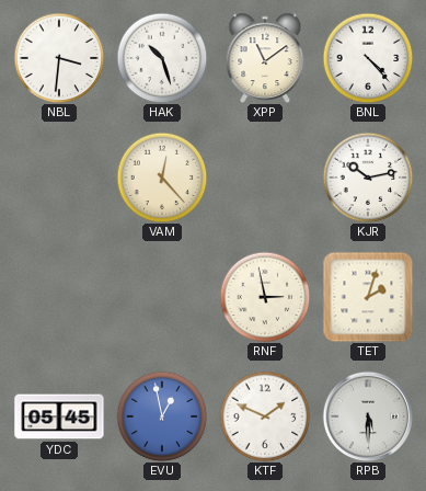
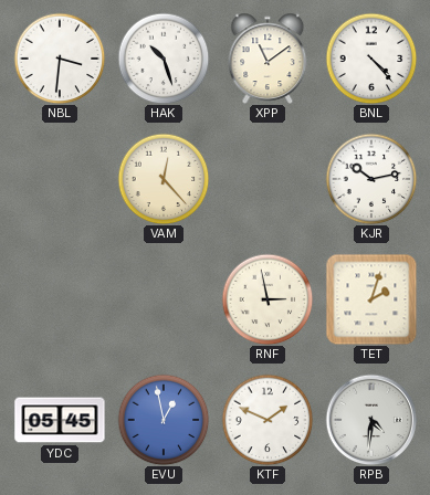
RPB: 5:30 -> 4:31 (371, 420)
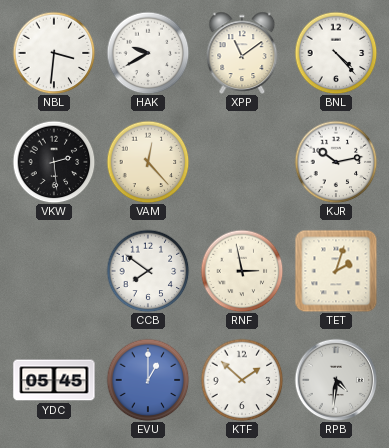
HAK: 10:27 -> 9:40 (148, 53)
VKW: none -> 2:29 (54, 162)
CCB: none -> 7:51 (148, 271)
EVU: 12:58 -> 1:00 (148, 380)
KTF: 1:49 -> 1:52 (242, 380)
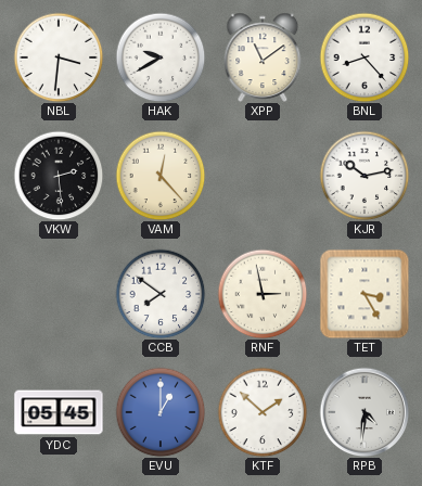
BNL: 4:23 -> 8:23 (365, 57)
TET: 2:03 -> 3:25 (365, 294)
